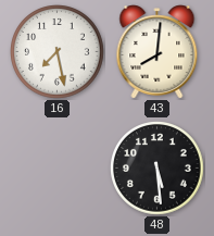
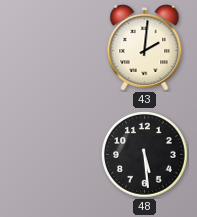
16: 7:28 -> none (58, 52)
43: 8:01 -> 2:01 (145, 48)
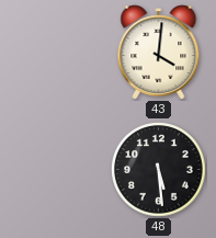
43: 2:01 -> 4:01 (159, 53)
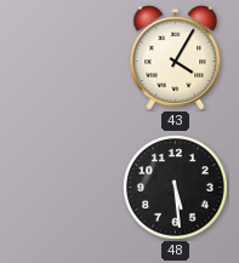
43: 4:01 -> 4:05 (176, 58)
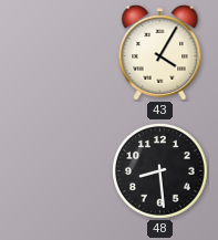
48: 5:29 -> 8:29 (160, 171)
